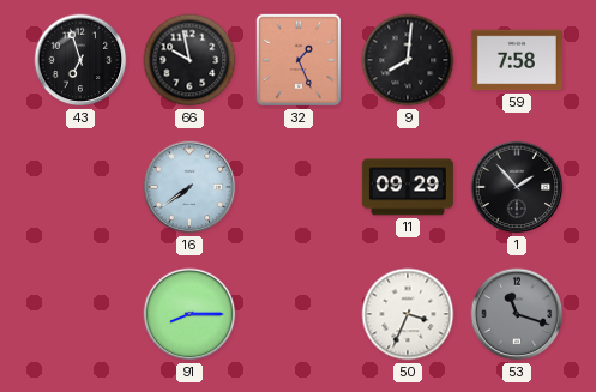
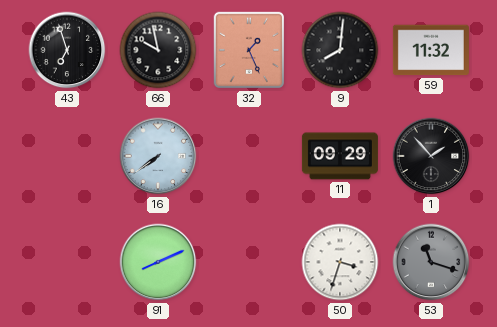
59: 7:58 -> 11:32 (431, 50)
91: 8:15 -> 8:11 (158, 262)
50: 3:34 -> 3:33 (340, 262)
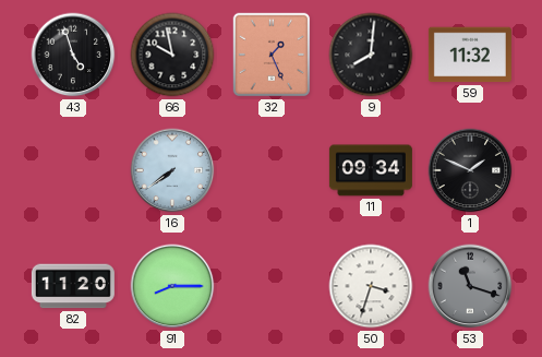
43: 6:57 -> 4:57 (73, 55)
11: 09:29 -> 09:34 (371, 170)
1: 1:53 -> 1:49 (470, 170)
82: none -> 11:20 (73, 286)
91: 8:11 -> 8:15 (172, 286)
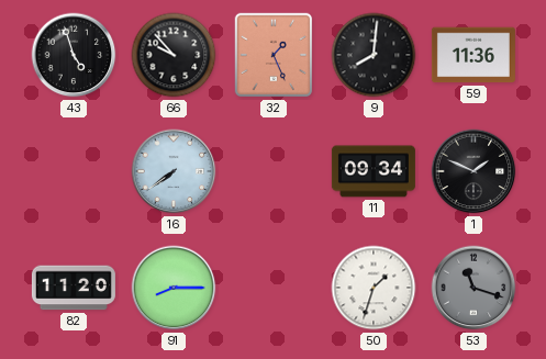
66: 9:58 -> 9:53 (174, 55)
59: 11:32 -> 11:36 (473, 55)
50: 3:33 -> 1:33 (374, 288)
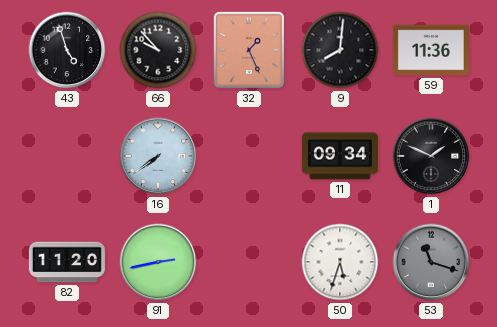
91: 8:15 -> 2:43 (158, 262)
50: 1:33 -> 5:33 (340, 262)
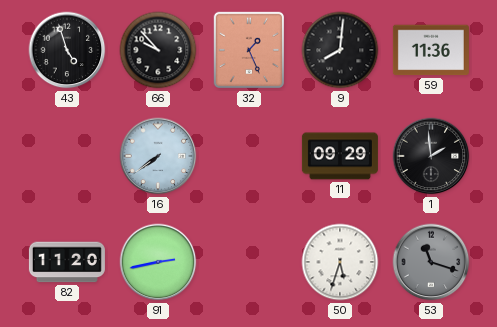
11: 09:34 -> 09:29 (340, 156)
1: 1:49 -> 1:59 (431, 156)
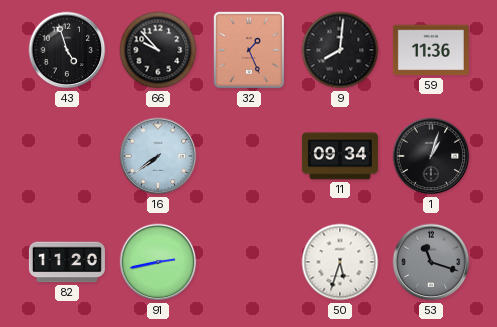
11: 09:29 -> 09:34 (340, 156)
1: 1:59 -> 1:03 (431, 156)
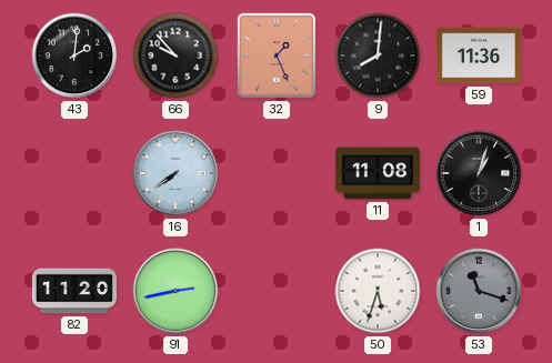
43: 4:57 -> 2:01 (74, 56)
11: 09:34 -> 11:08 (378, 173)
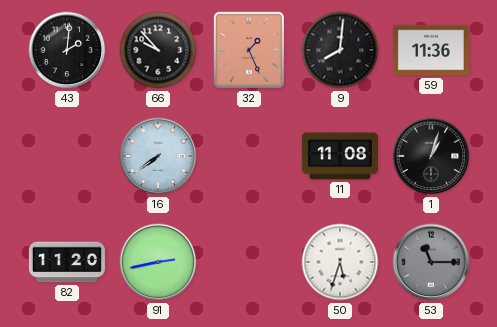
53: 11:18 -> 11:15 (431, 262)
